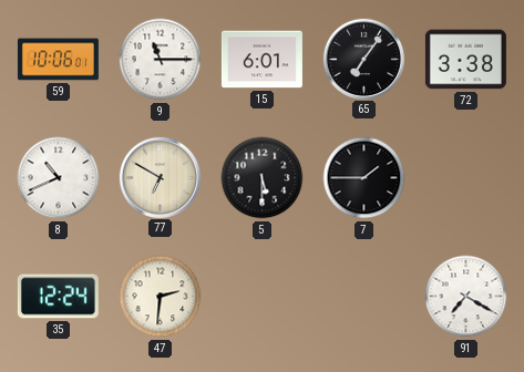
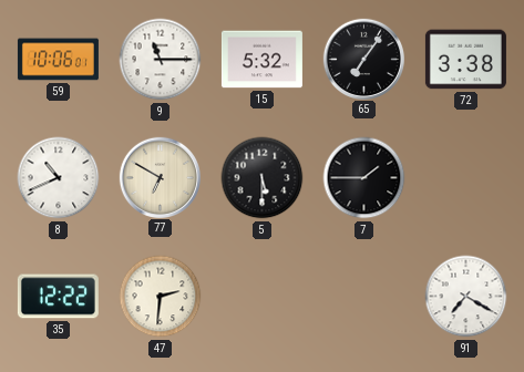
15: 6:01 -> 5:32 (261, 60)
35: 12:24 -> 12:22 (58, 297)
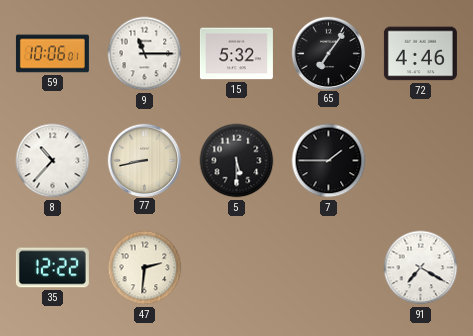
72: 3:38 -> 4:46 (420, 54)
8: 10:41 -> 10:37 (53, 161)
77: 6:50 -> 8:43 (144, 160)
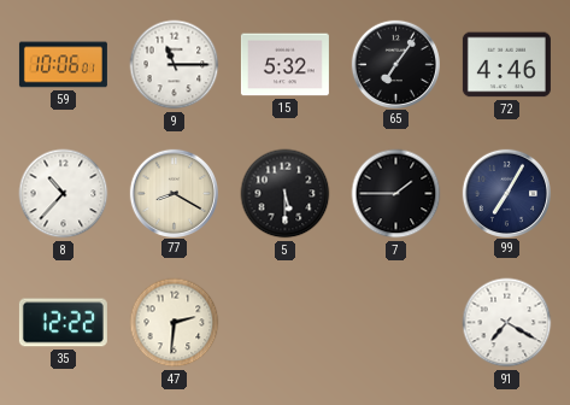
77: 8:43 -> 8:20 (174, 193)
99: none -> 7:05 (506, 193)
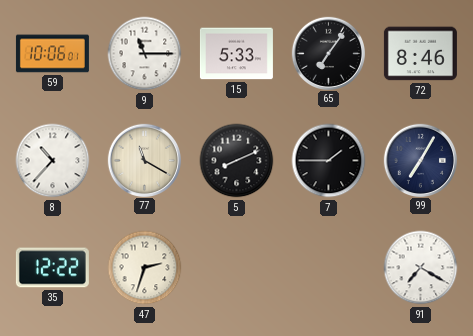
15: 5:32 -> 5:33 (236, 54)
72: 4:46 -> 8:46 (420, 54)
77: 8:20 -> 11:20 (144, 160)
5: 5:30 -> 8:11 (237, 161)
47: 2:31 -> 2:33 (145, 268)
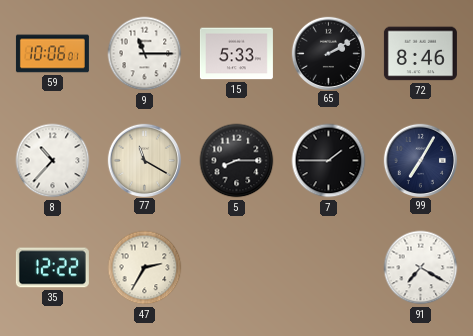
65: 7:06 -> 2:10 (328, 53)
5: 8:11 -> 8:15 (237, 161)
47: 2:33 -> 2:35 (145, 268)
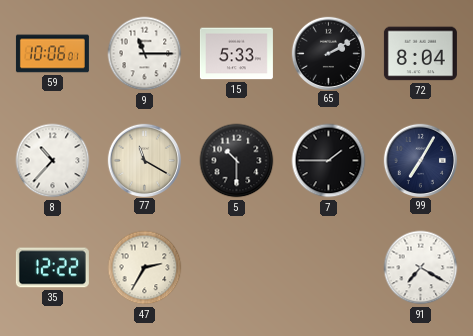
72: 8:46 -> 8:04 (420, 54)
5: 8:15 -> 10:30 (237, 161)
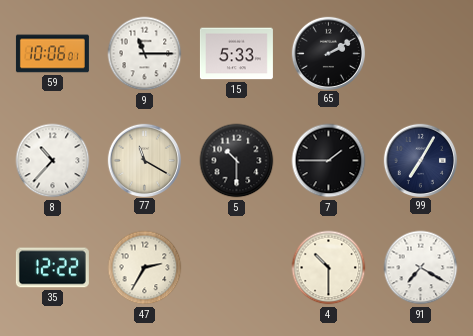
72: 8:04 -> none (420, 54)
4: none -> 10:30 (329, 268)
